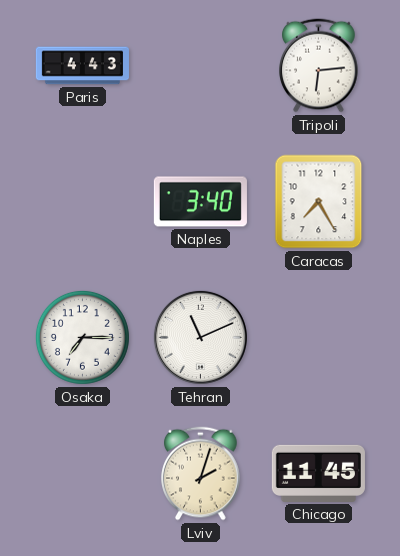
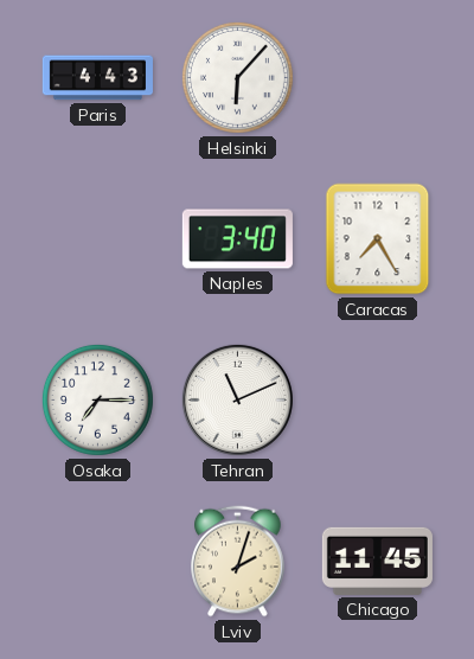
Helsinki: none -> 6:07 (237, 77)
Tripoli: 6:14 -> none (319, 66)
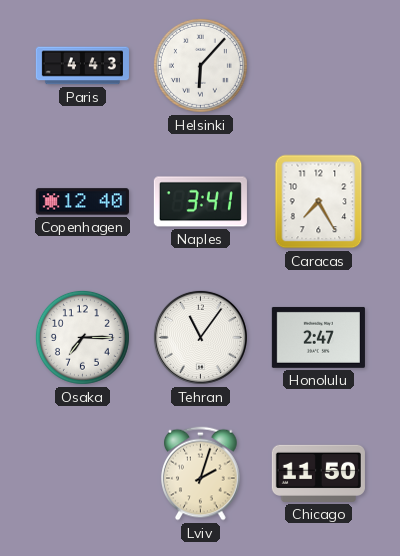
Copenhagen: none -> 12:40 (82, 202)
Naples: 3:40 -> 3:41 (200, 202)
Tehran: 11:11 -> 11:06 (200, 337)
Honolulu: none -> 2:47 (318, 337)
Chicago: 11:45 -> 11:50 (318, 473)
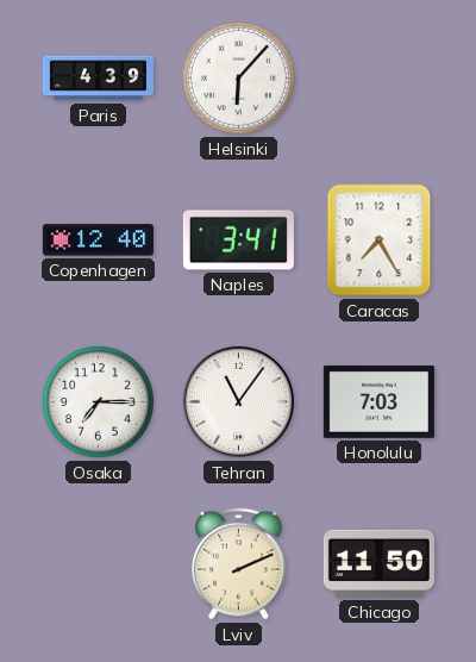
Paris: 4:43 -> 4:39 (98, 79)
Honolulu: 2:47 -> 7:03 (378, 401)
Lviv: 2:03 -> 2:11 (239, 564)
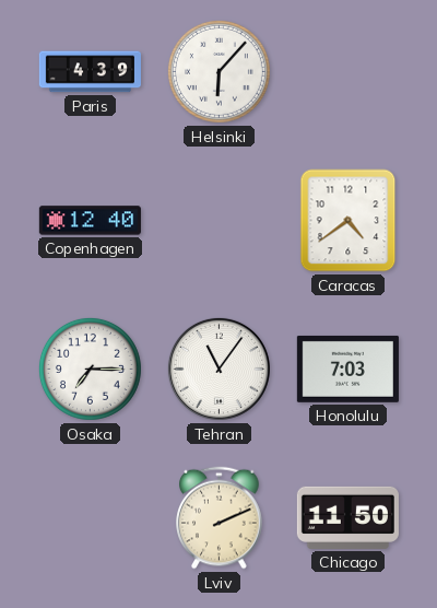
Naples: 3:41 -> none (238, 241)
Caracas: 7:25 -> 4:39 (349, 221)
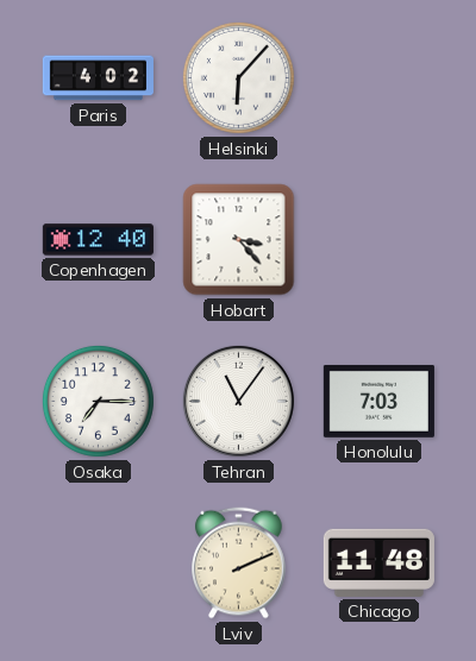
Paris: 4:39 -> 4:02 (98, 78)
Hobart: none -> 3:23 (239, 240)
Caracas: 4:39 -> none (349, 221)
Chicago: 11:50 -> 11:48 (378, 562)
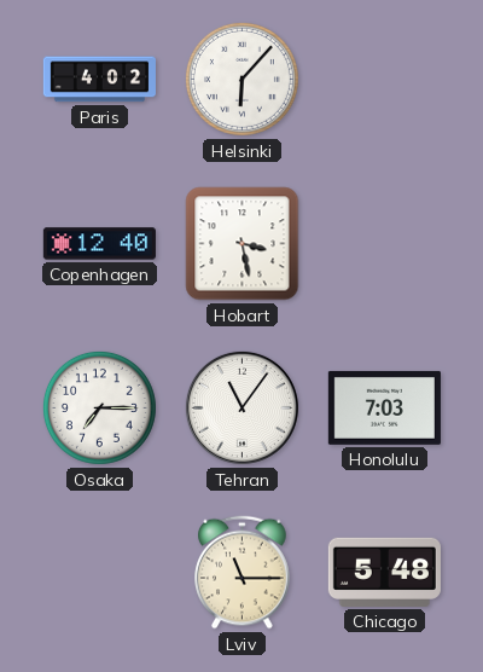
Hobart: 3:23 -> 3:28 (243, 244)
Lviv: 2:11 -> 11:15 (243, 573)
Chicago: 11:48 -> 5:48 (384, 572)
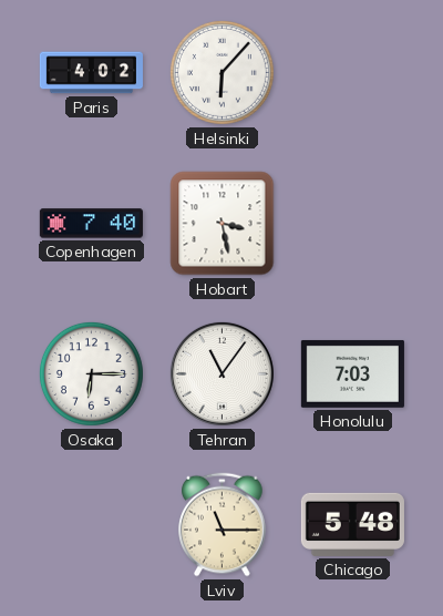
Copenhagen: 12:40 -> 7:40 (91, 224)
Osaka: 7:15 -> 6:15 (91, 373)
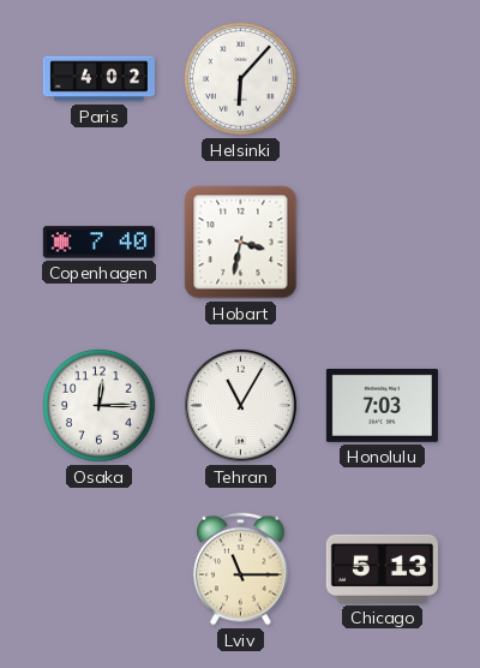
Hobart: 3:28 -> 3:32 (241, 243)
Osaka: 6:15 -> 12:15 (98, 405)
Tehran: 11:06 -> 11:05 (240, 405)
Chicago: 5:48 -> 5:13 (382, 568)
